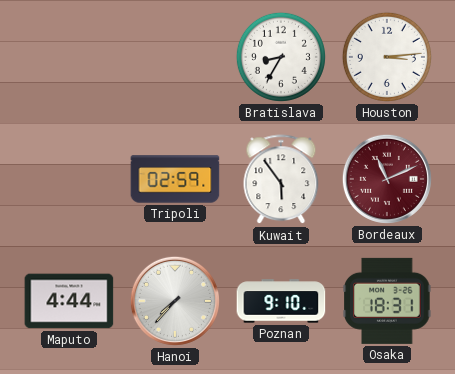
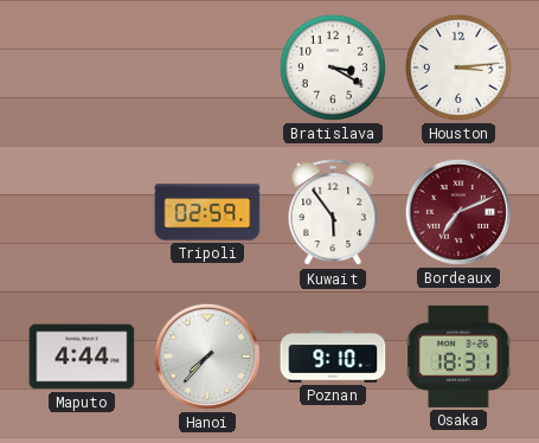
Bratislava: 8:35 -> 3:20 (333, 68)
Bordeaux: 11:11 -> 7:11 (458, 212)
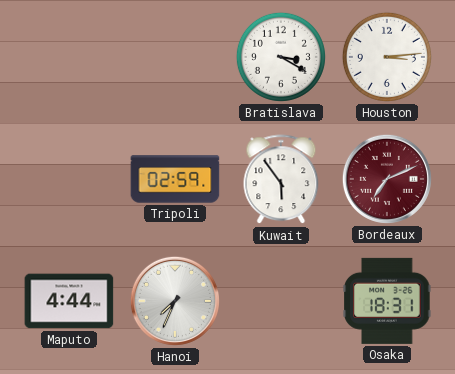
Hanoi: 7:37 -> 7:34 (175, 301)
Poznan: 9:10 -> none (333, 357)
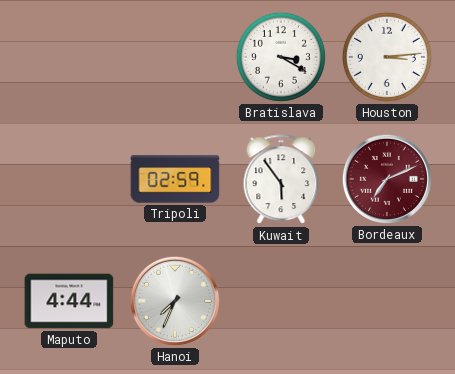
Osaka: 18:31 -> none (387, 301)
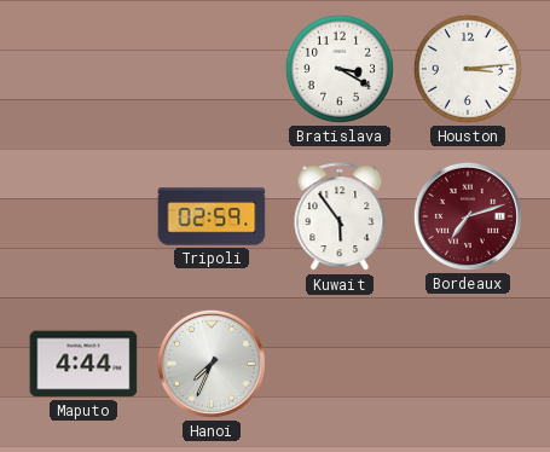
Bordeaux: 7:11 -> 7:12 (468, 216)
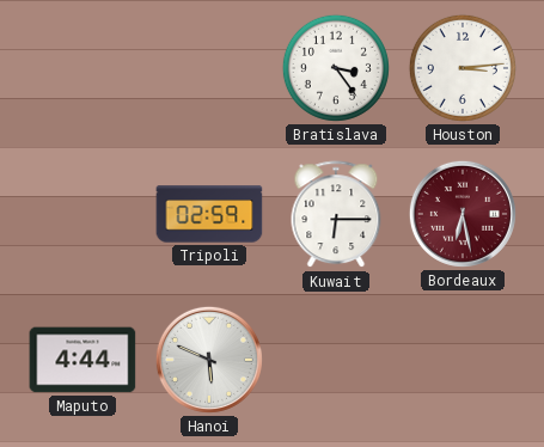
Bratislava: 3:20 -> 3:24 (336, 68)
Kuwait: 5:54 -> 6:15 (336, 215)
Bordeaux: 7:12 -> 6:28 (463, 214)
Hanoi: 7:34 -> 5:49 (209, 360)
